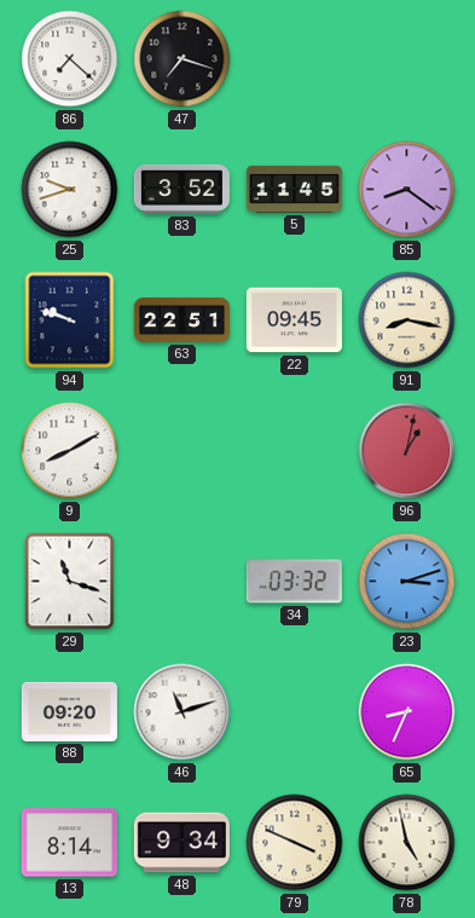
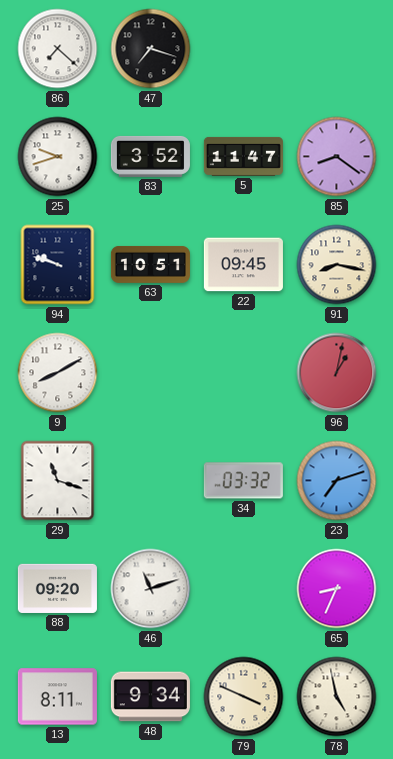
5: 11:45 -> 11:47 (243, 156)
63: 22:51 -> 10:51 (150, 264)
23: 3:12 -> 7:12 (337, 481)
13: 8:14 -> 8:11 (57, 697)
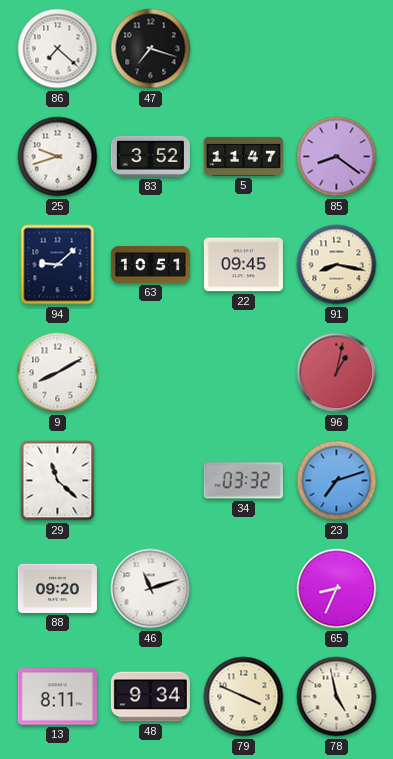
94: 9:48 -> 9:08 (58, 265)
29: 11:18 -> 11:22 (58, 481)
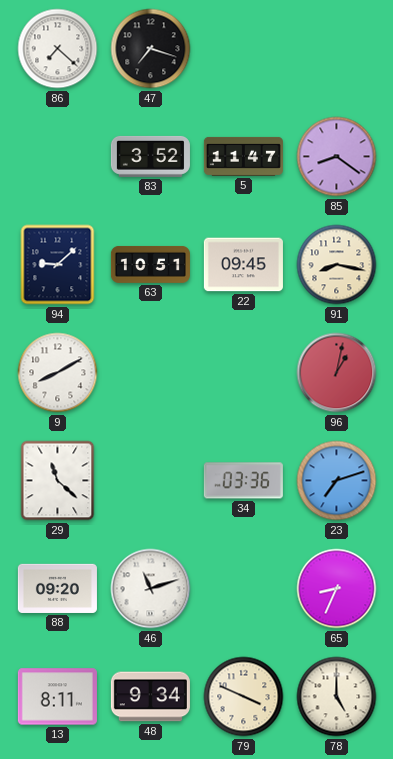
25: 9:42 -> none (58, 157)
34: 03:32 -> 03:36 (243, 481)
78: 4:58 -> 5:00 (337, 697)
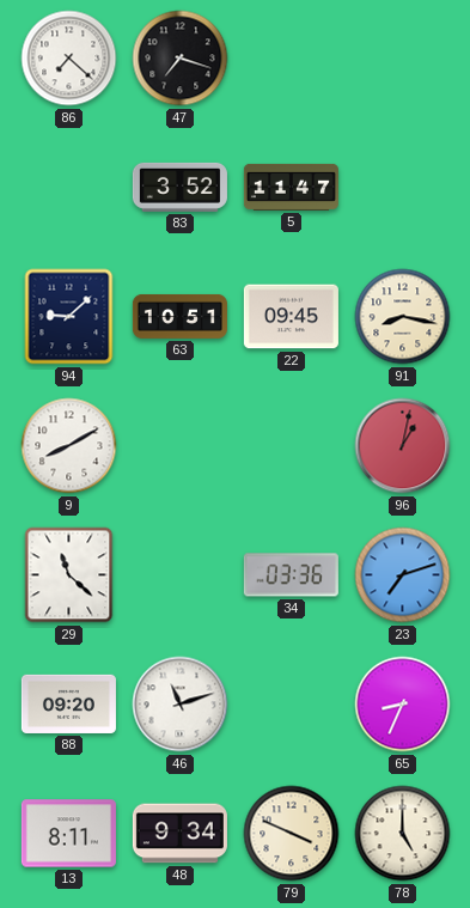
85: 8:21 -> none (337, 157)
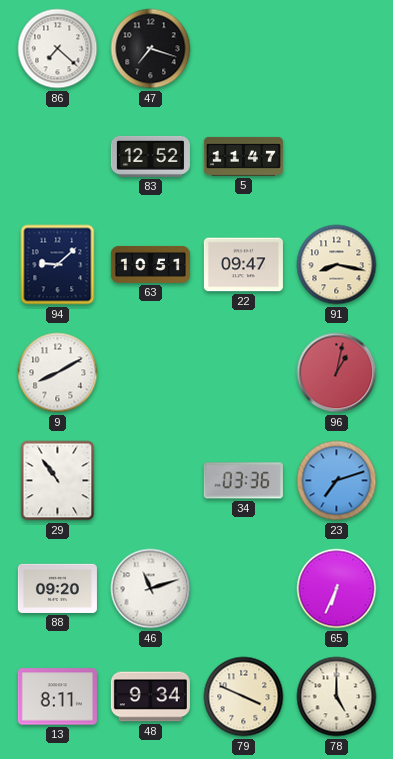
83: 3:52 -> 12:52 (150, 156)
22: 09:45 -> 09:47 (243, 265)
29: 11:22 -> 10:54 (58, 481)
65: 8:34 -> 6:34 (337, 589)
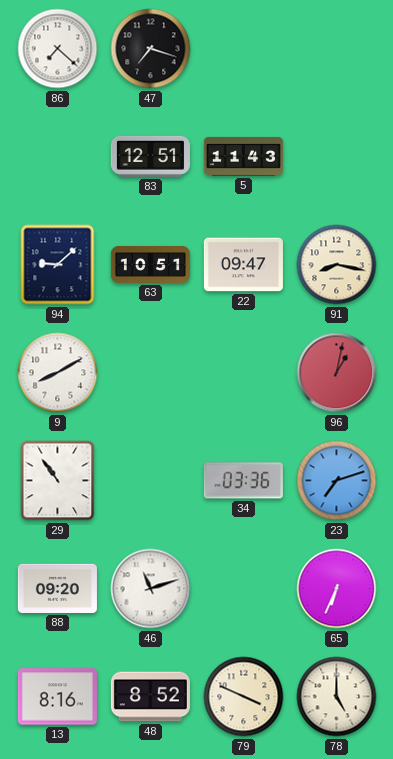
83: 12:52 -> 12:51 (150, 156)
5: 11:47 -> 11:43 (243, 156)
13: 8:11 -> 8:16 (57, 697)
48: 9:34 -> 8:52 (150, 697)
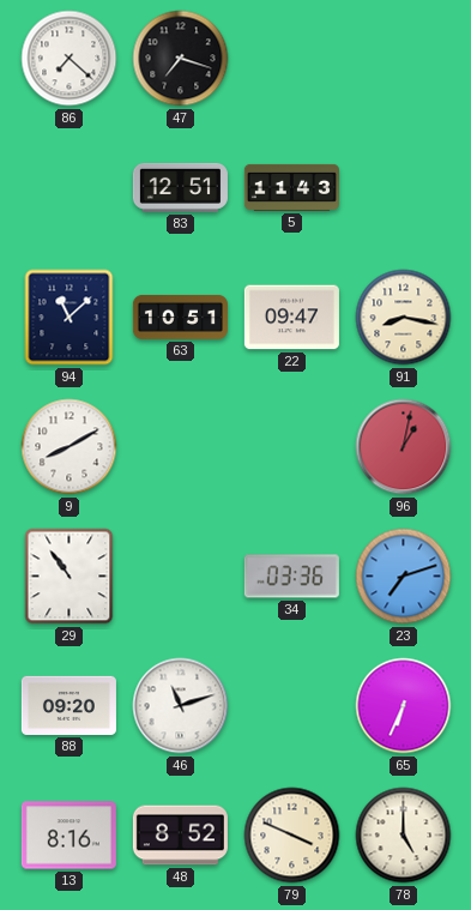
94: 9:08 -> 11:08 (70, 318)
